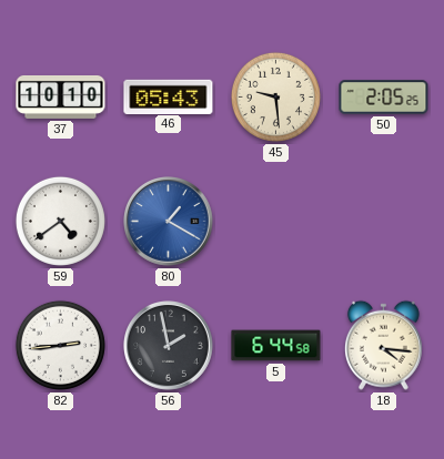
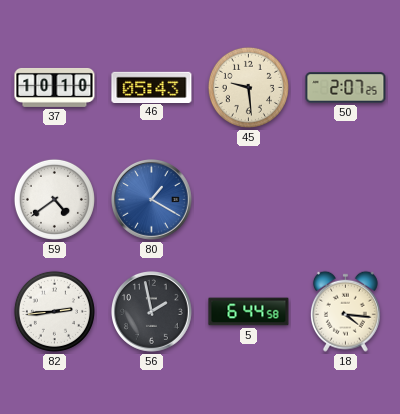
50: 2:05 -> 2:07 (346, 88)
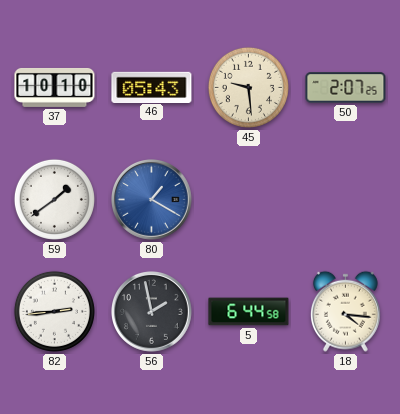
59: 4:39 -> 1:39 (54, 199)
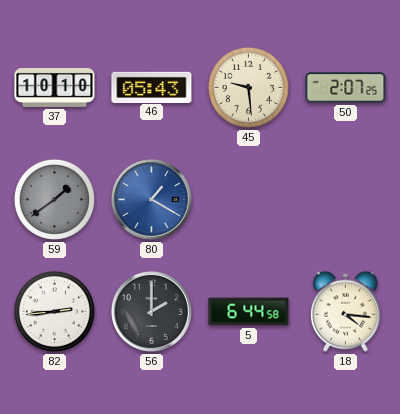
59 dial: white -> grey (54, 199)
56: 1:58 -> 2:00 (152, 312)
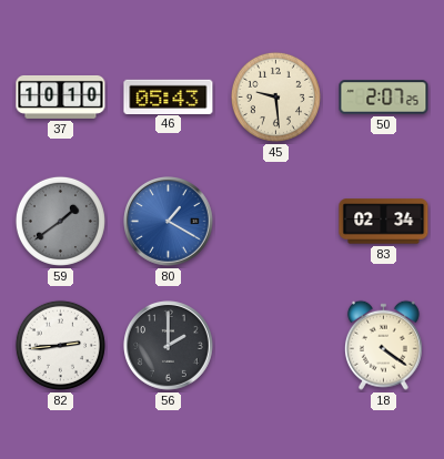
83: none -> 02:34 (384, 222)
5: 6:44 -> none (249, 312)
18: 4:16 -> 4:21 (383, 345)
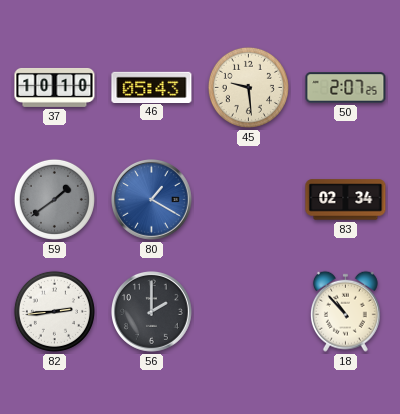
18: 4:21 -> 10:53 (345, 311)
